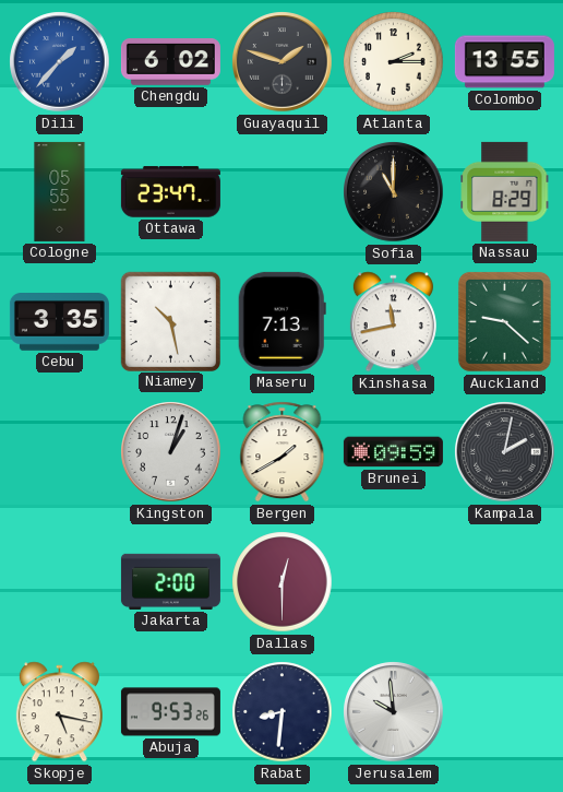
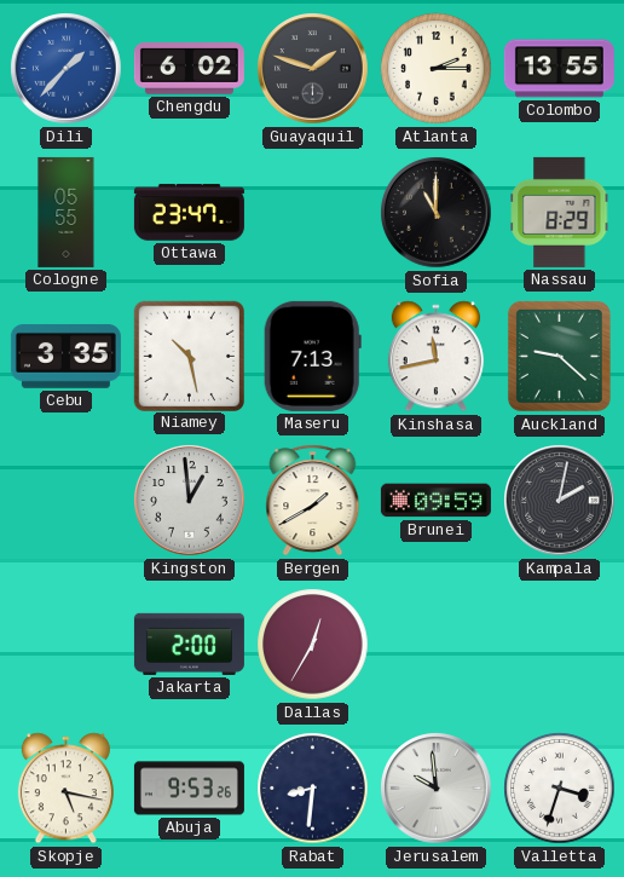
Kingston: 1:03 -> 12:59 (190, 501)
Dallas: 12:30 -> 12:35 (313, 645)
Valletta: none -> 3:33 (560, 789)
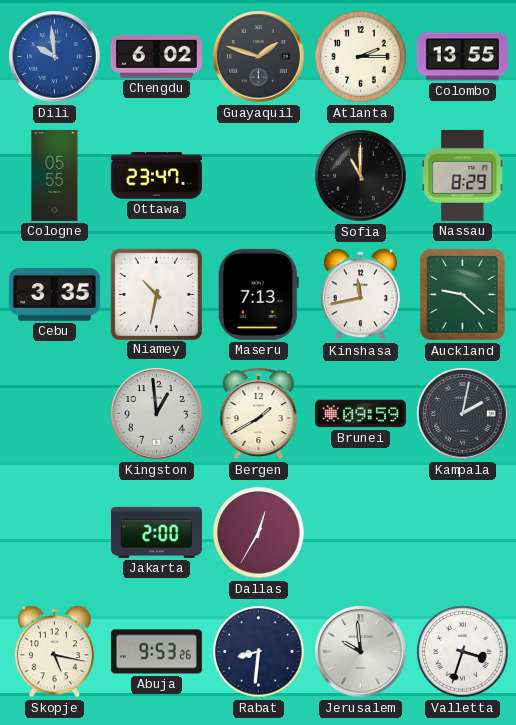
Dili: 1:37 -> 9:59 (55, 57)
Niamey: 10:28 -> 10:32 (156, 294)
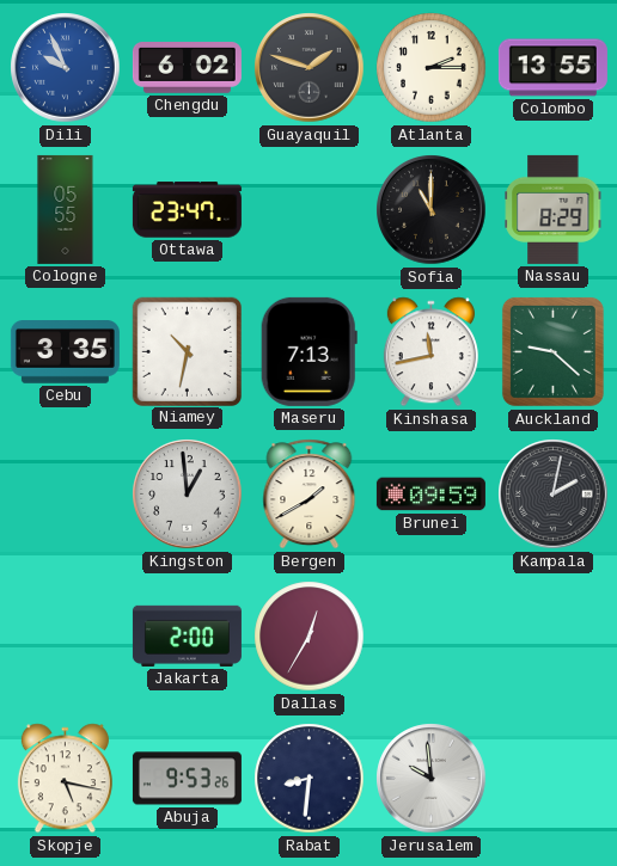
Dili: 9:59 -> 9:56 (66, 68)
Valletta: 3:33 -> none (463, 652)
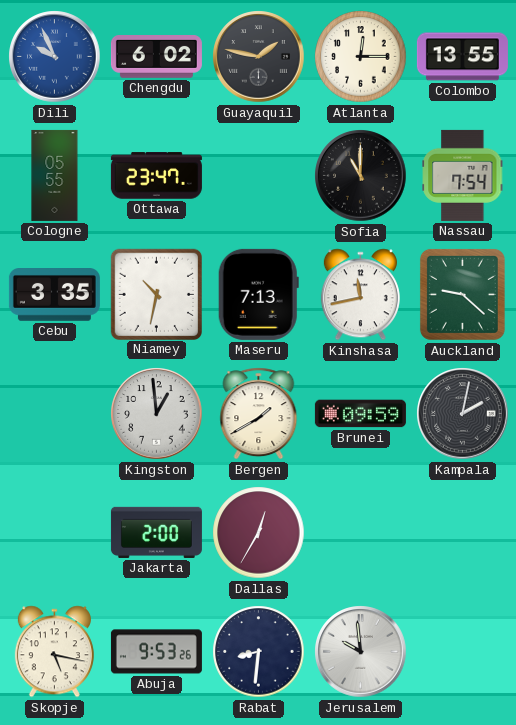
Guayaquil: 1:48 -> 1:47 (259, 57)
Atlanta: 2:15 -> 12:15 (361, 57)
Nassau: 8:29 -> 7:54 (463, 175)
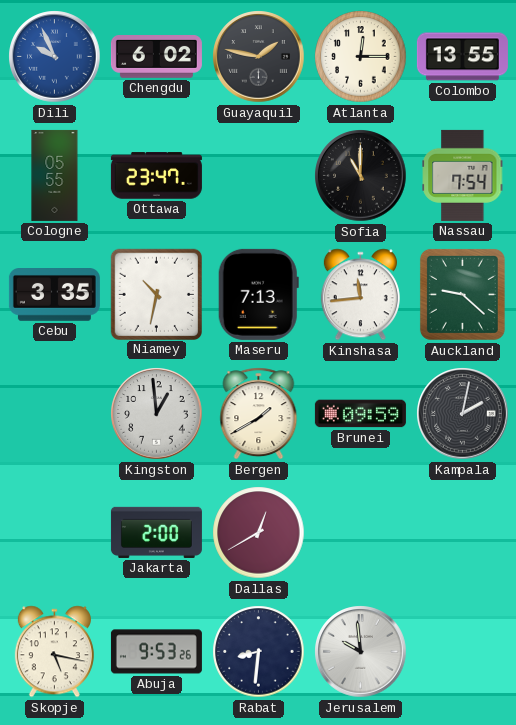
Kinshasa: 11:43 -> 11:44 (360, 295)
Dallas: 12:35 -> 12:40 (259, 533)
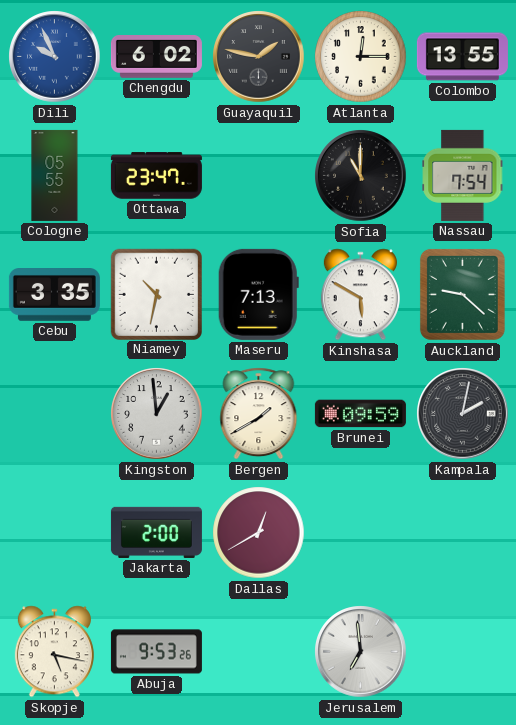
Kinshasa: 11:44 -> 5:50 (360, 295)
Rabat: 8:31 -> none (259, 652)
Jerusalem: 9:59 -> 6:59 (361, 652)
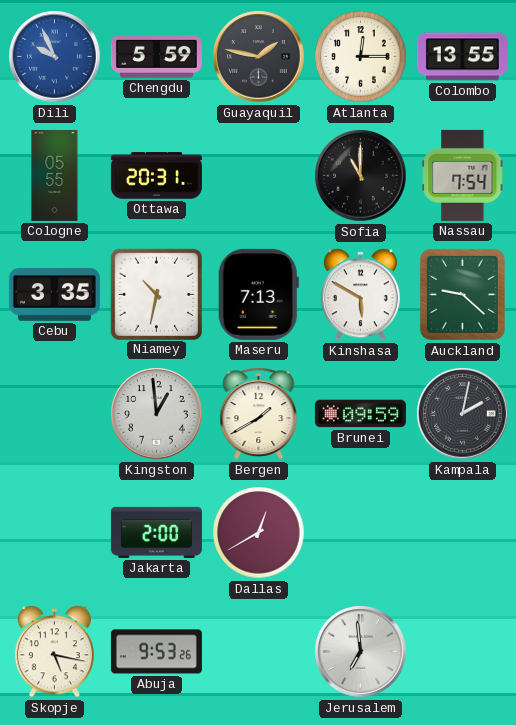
Chengdu: 6:02 -> 5:59 (156, 57)
Ottawa: 23:47 -> 20:31 (156, 176)
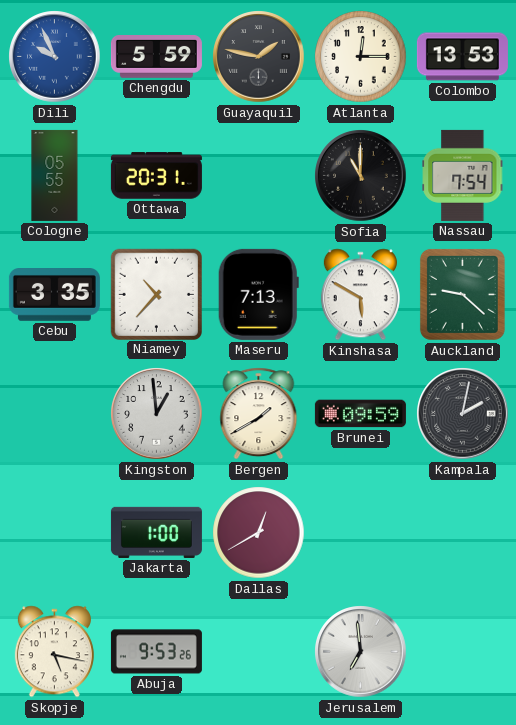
Colombo: 13:55 -> 13:53 (462, 57)
Niamey: 10:32 -> 10:37 (156, 294)
Jakarta: 2:00 -> 1:00 (156, 532)
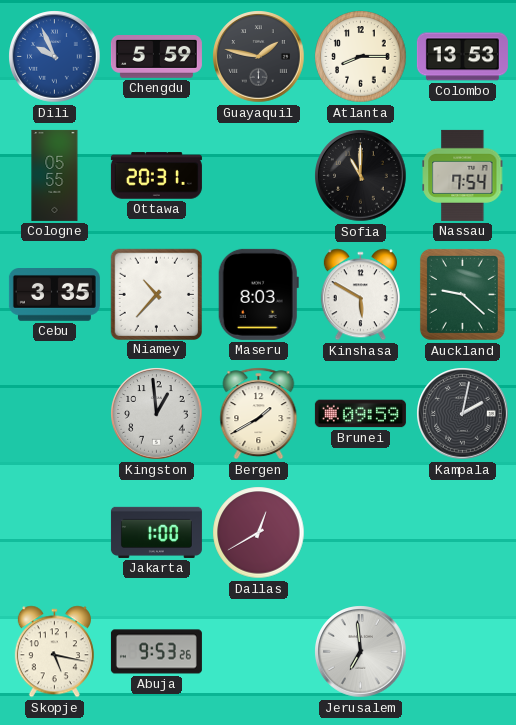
Atlanta: 12:15 -> 8:15 (361, 57)
Maseru: 7:13 -> 8:03 (258, 294)
